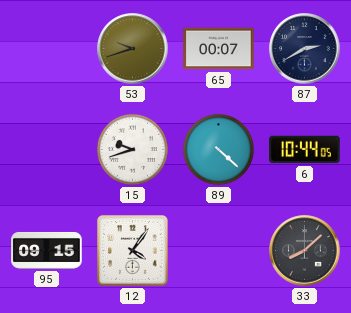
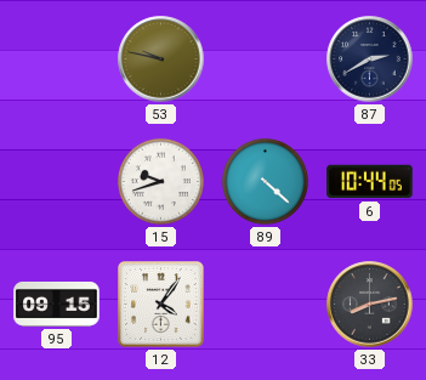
53: 9:42 -> 9:47 (161, 59)
65: 00:07 -> none (219, 49)
33: 8:08 -> 8:13 (370, 305)
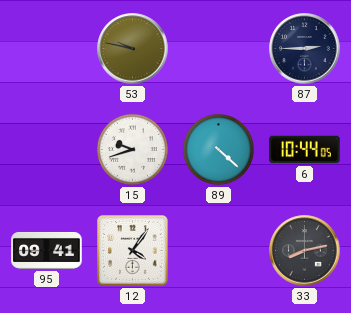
87: 2:40 -> 2:45 (305, 49)
95: 09:15 -> 09:41 (47, 250)
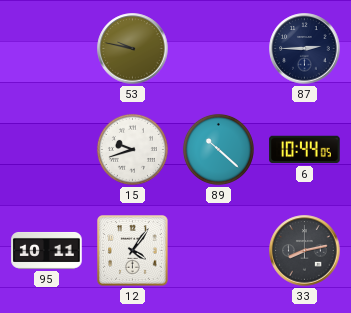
89: 4:22 -> 10:22 (218, 149)
95: 09:41 -> 10:11 (47, 250)
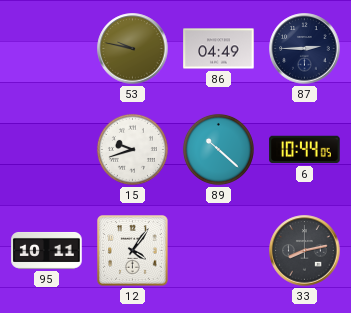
86: none -> 04:49 (219, 49)
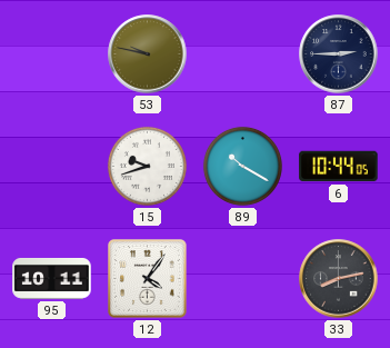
86: 04:49 -> none (219, 49)
89: 10:22 -> 10:20 (242, 166)
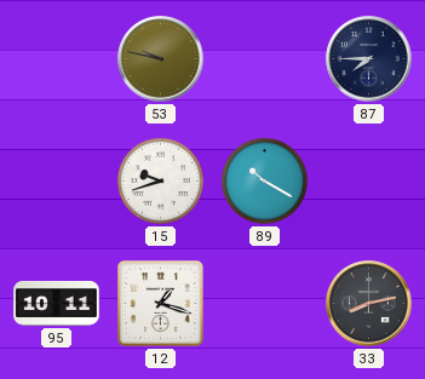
87: 2:45 -> 7:45 (369, 59)
6: 10:44 -> none (339, 167)
12: 4:06 -> 1:18 (161, 304)
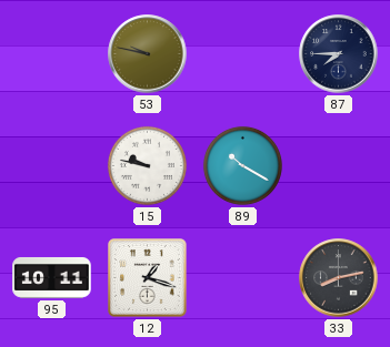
15: 9:42 -> 9:47 (147, 165)
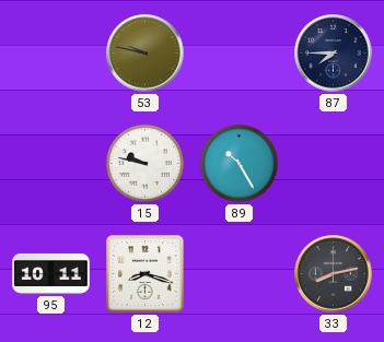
89: 10:20 -> 10:25 (238, 163)
12: 1:18 -> 8:18 (146, 274)
